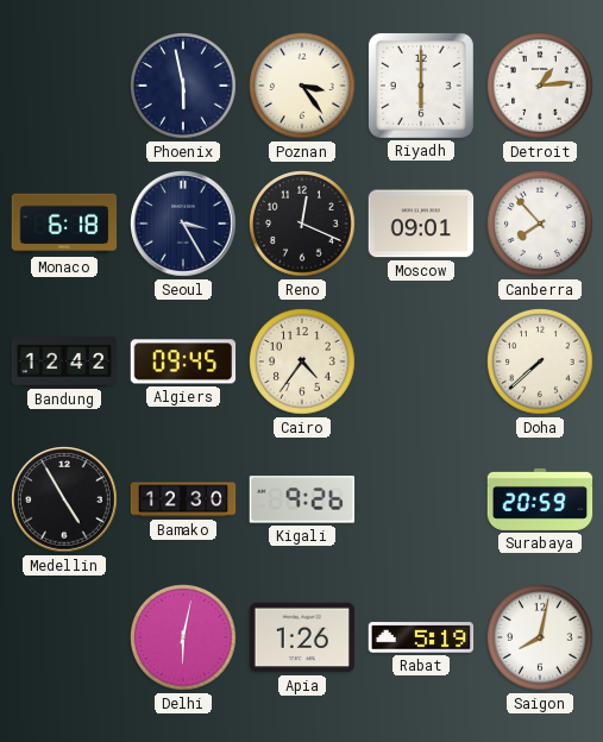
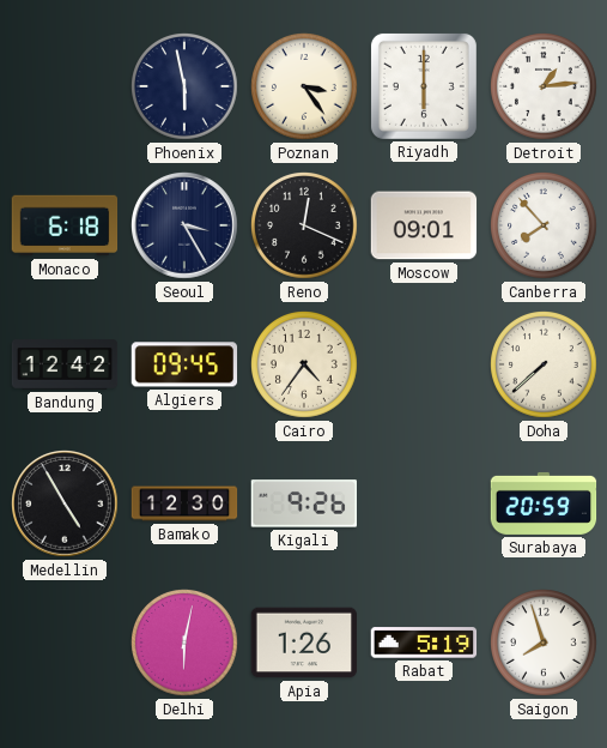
Saigon: 8:02 -> 7:57 (545, 644)
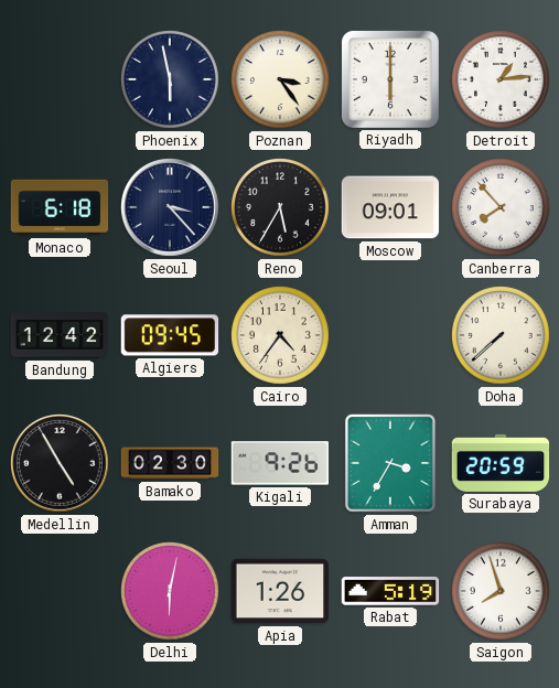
Seoul: 3:25 -> 3:23 (170, 207)
Reno: 12:19 -> 5:35 (281, 208)
Bamako: 12:30 -> 02:30 (170, 463)
Amman: none -> 3:35 (390, 463)
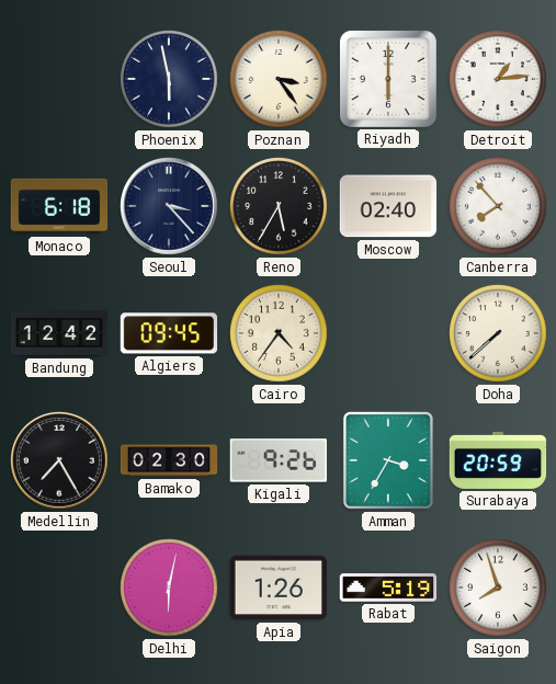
Moscow: 09:01 -> 02:40 (388, 206)
Medellin: 4:55 -> 7:25 (59, 460)
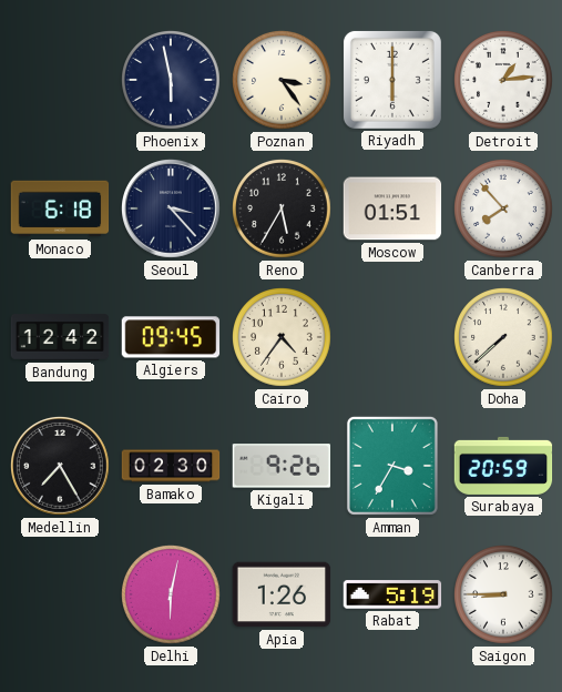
Moscow: 02:40 -> 01:51 (392, 208)
Saigon: 7:57 -> 8:45 (504, 596)
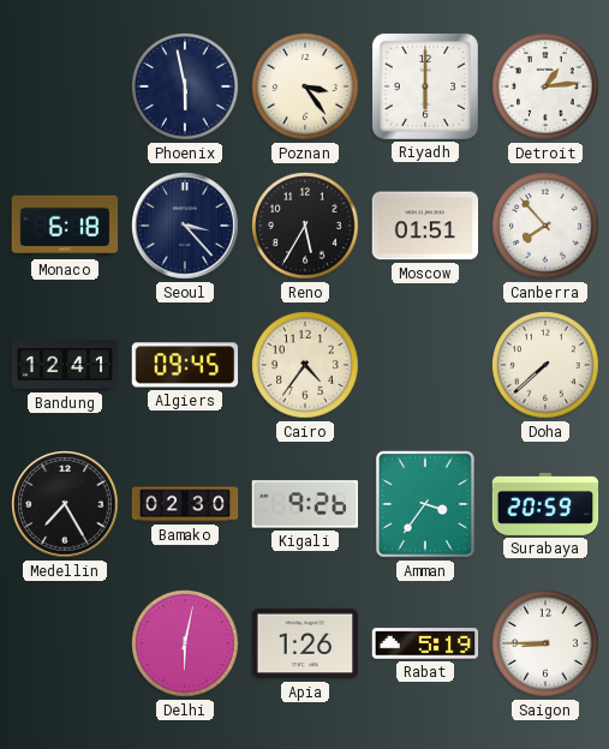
Bandung: 12:42 -> 12:41 (65, 365)
Amman: 3:35 -> 3:36 (425, 504)
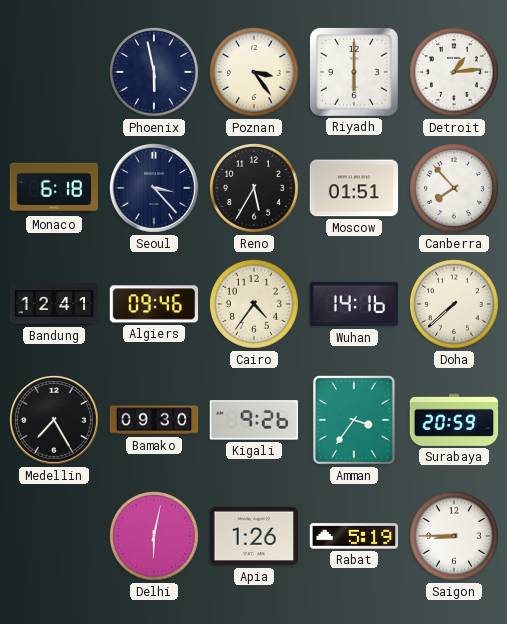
Algiers: 09:45 -> 09:46 (154, 304)
Wuhan: none -> 14:16 (354, 304)
Bamako: 02:30 -> 09:30 (154, 420)
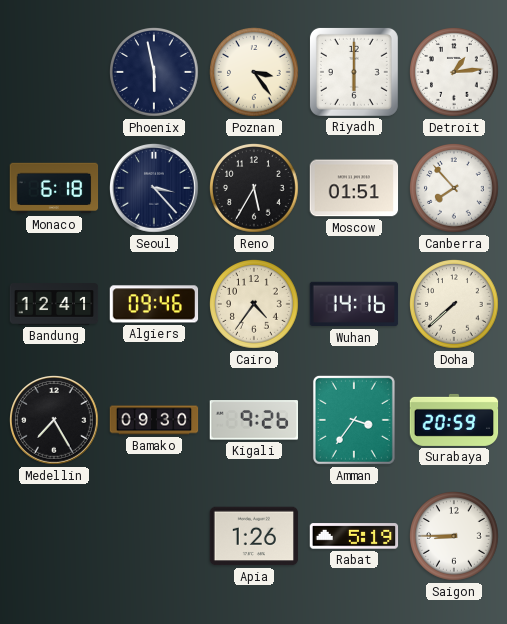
Delhi: 6:02 -> none (155, 537)
